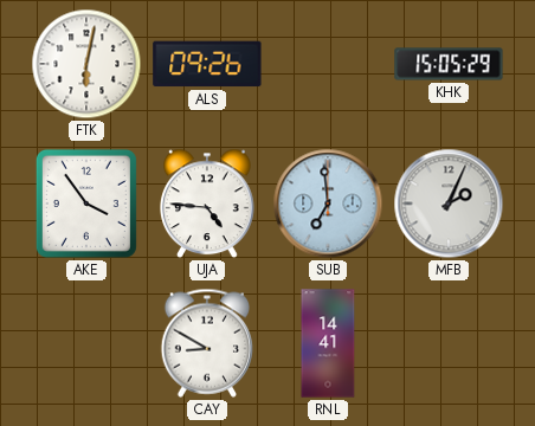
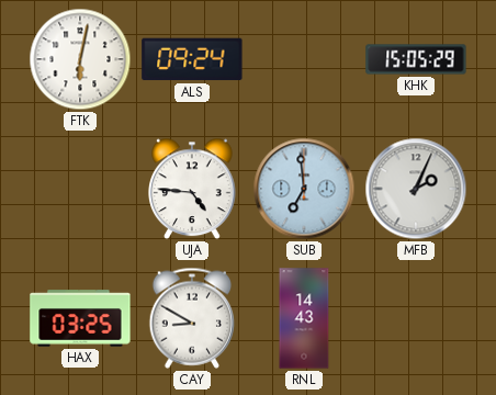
ALS: 09:26 -> 09:24 (192, 59)
AKE: 3:54 -> none (86, 204)
HAX: none -> 03:25 (80, 318)
RNL: 14:41 -> 14:43 (304, 318)
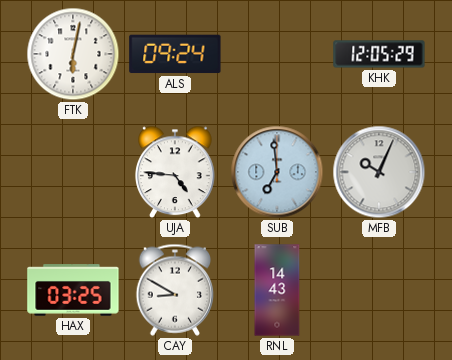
KHK: 15:05 -> 12:05 (379, 54)
MFB: 2:04 -> 10:04 (379, 172)
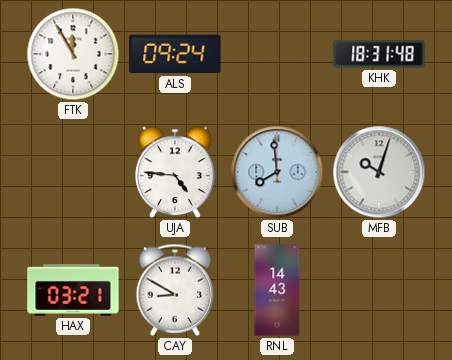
FTK: 6:02 -> 11:55 (73, 54)
KHK: 12:05 -> 18:31 (379, 54)
SUB: 6:59 -> 7:59 (277, 172)
MFB: 10:04 -> 10:03 (379, 172)
HAX: 03:25 -> 03:21 (73, 290)
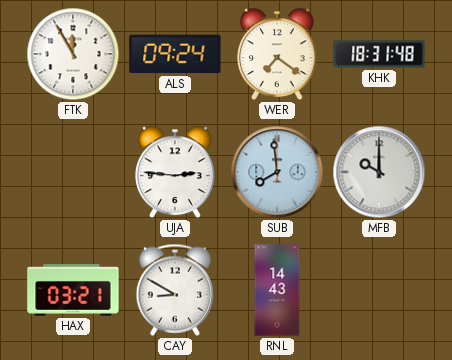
WER: none -> 7:21 (278, 54)
UJA: 4:46 -> 2:46 (176, 172)
MFB: 10:03 -> 10:00 (379, 172)
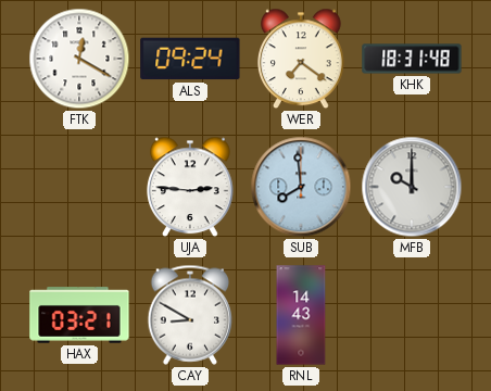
FTK: 11:55 -> 12:20 (79, 59)
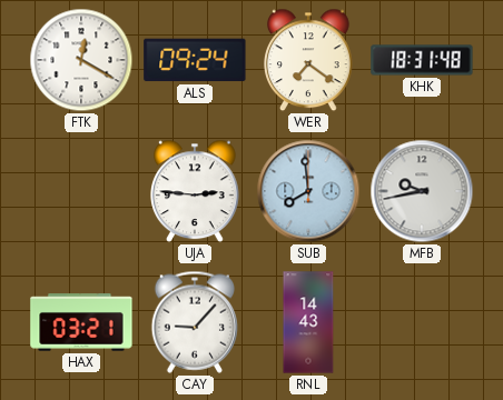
MFB: 10:00 -> 9:43 (422, 191)
CAY: 8:50 -> 9:07 (195, 322)
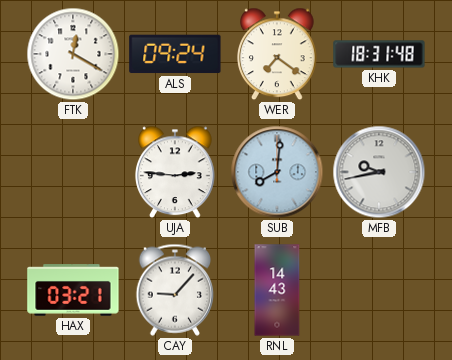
SUB: 7:59 -> 8:01 (277, 172)
